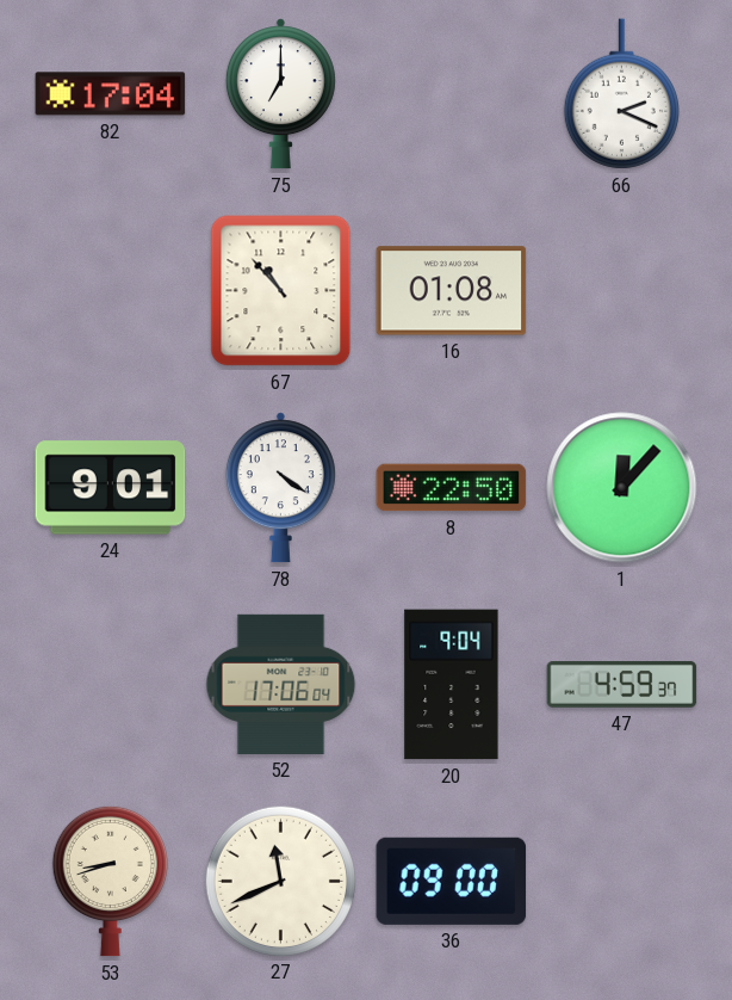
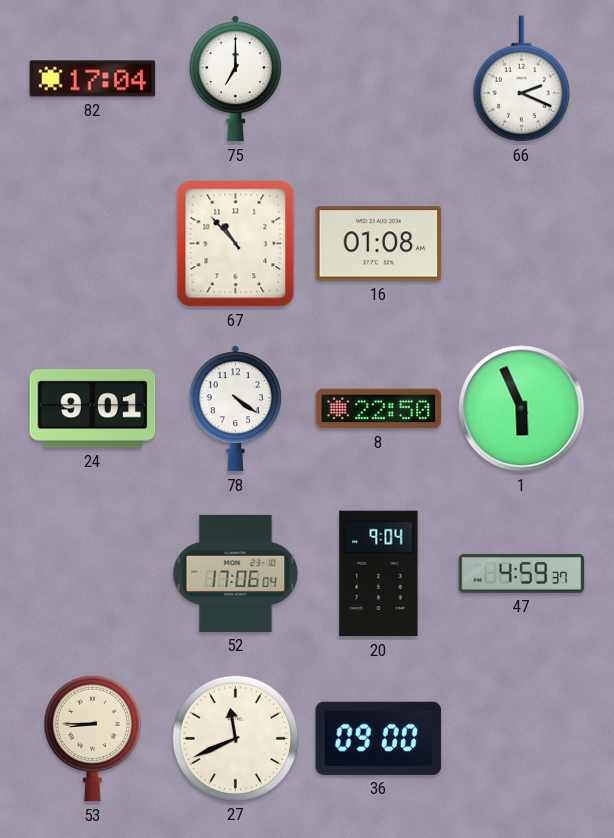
1: 12:07 -> 5:56 (522, 409)
53: 8:42 -> 8:45 (92, 738)
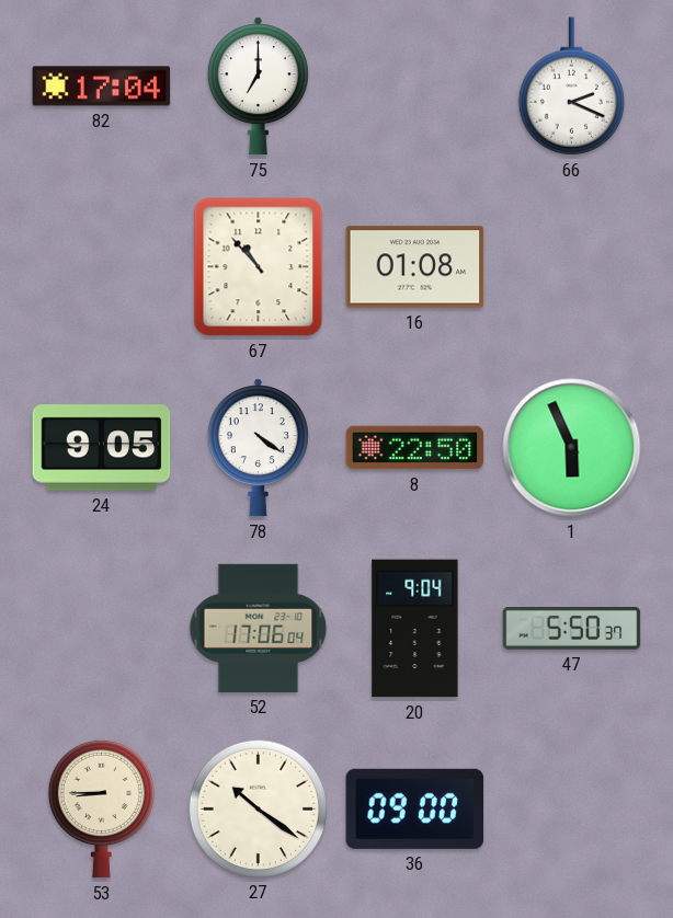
24: 9:01 -> 9:05 (102, 448)
47: 4:59 -> 5:50 (572, 629)
27: 11:41 -> 10:21 (258, 808)
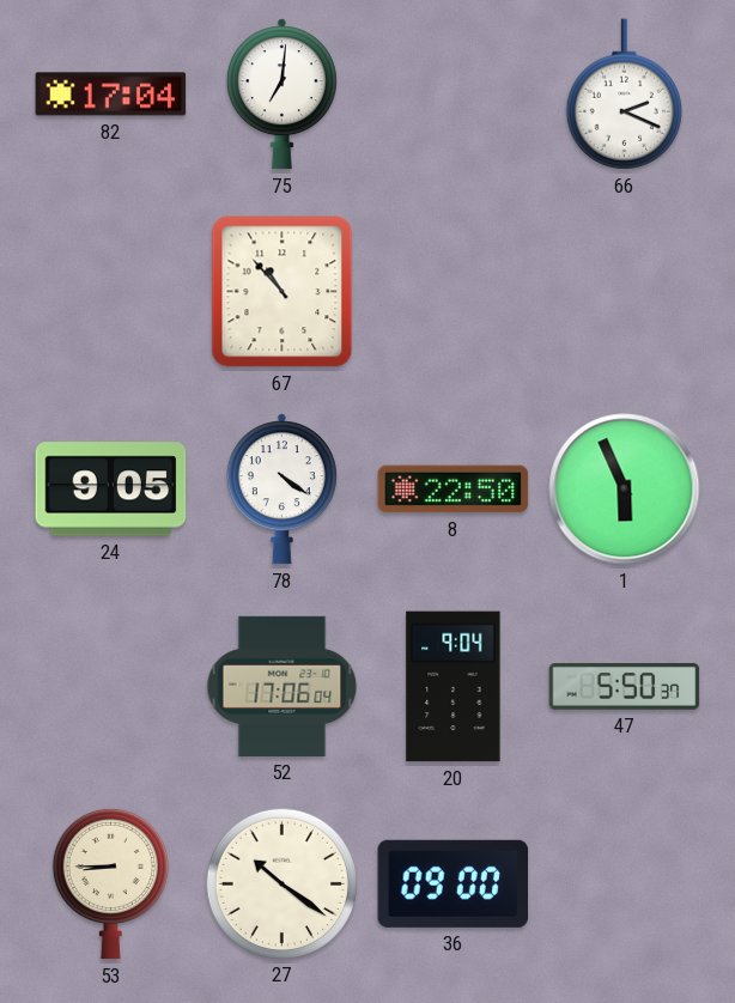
75: 7:00 -> 7:01 (281, 95)
16: 01:08 -> none (415, 267)
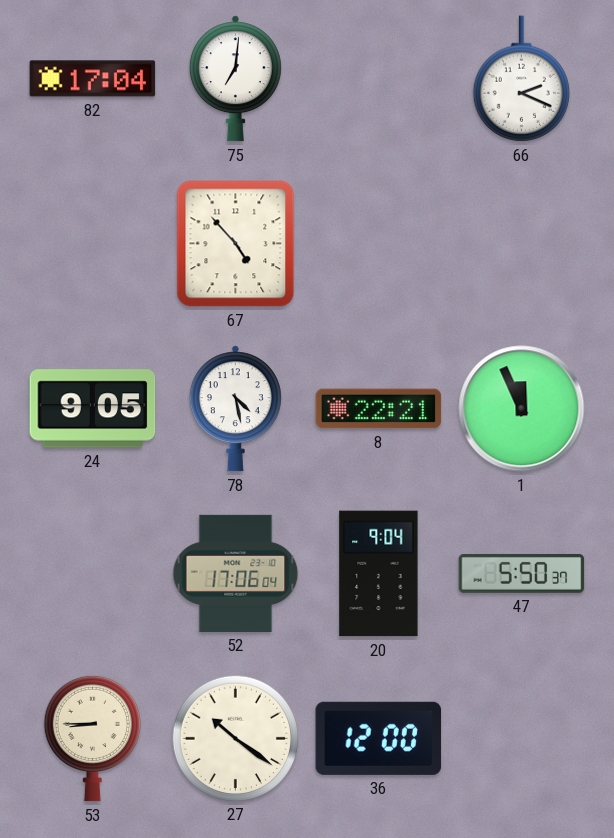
67: 10:53 -> 4:53 (236, 244)
78: 4:21 -> 4:28 (235, 409)
8: 22:50 -> 22:21 (379, 409)
1: 5:56 -> 11:56 (522, 409)
36: 09:00 -> 12:00 (379, 738)
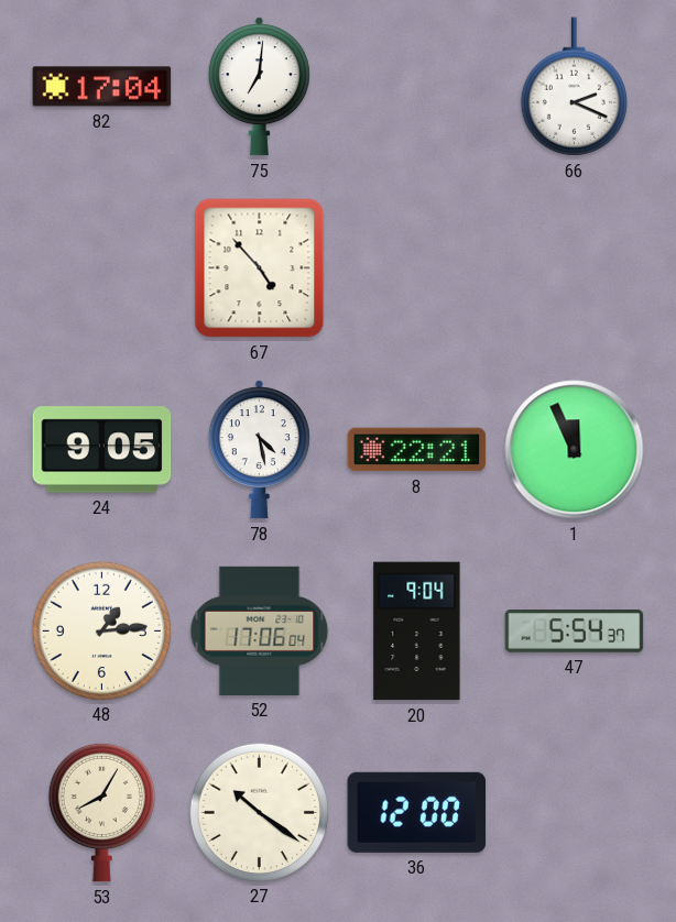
48: none -> 1:14 (101, 630)
47: 5:50 -> 5:54 (575, 632)
53: 8:45 -> 8:05 (101, 812)
